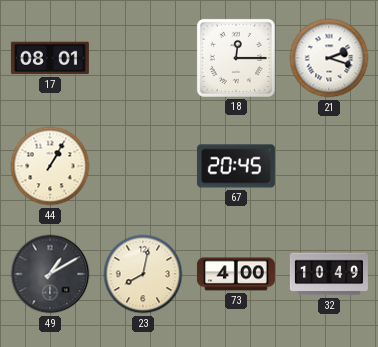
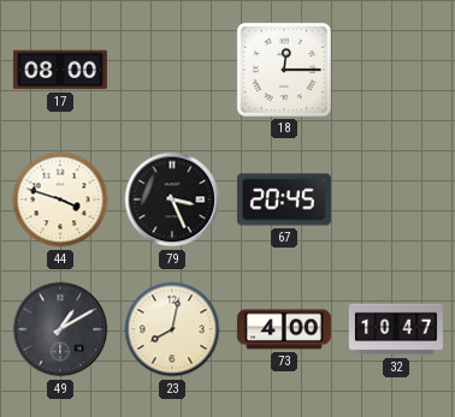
17: 08:01 -> 08:00 (60, 70)
21: 2:18 -> none (329, 58)
44: 1:05 -> 3:48 (60, 199)
79: none -> 3:26 (172, 199)
32: 10:49 -> 10:47 (396, 329)
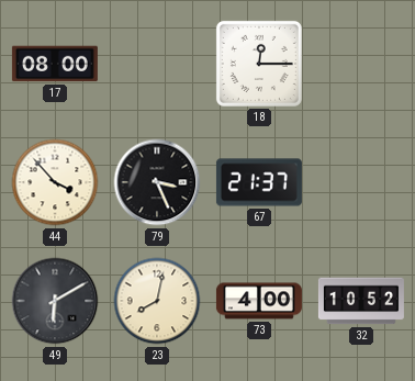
44: 3:48 -> 3:53 (55, 182)
67: 20:45 -> 21:37 (259, 182)
49: 1:10 -> 6:10 (55, 301)
32: 10:47 -> 10:52 (361, 301)
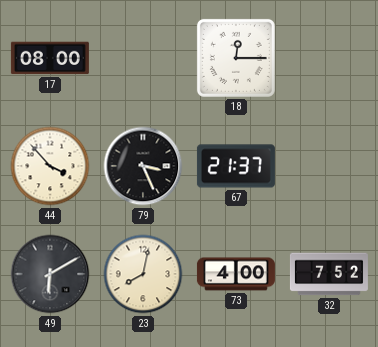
32: 10:52 -> 7:52 (329, 274)
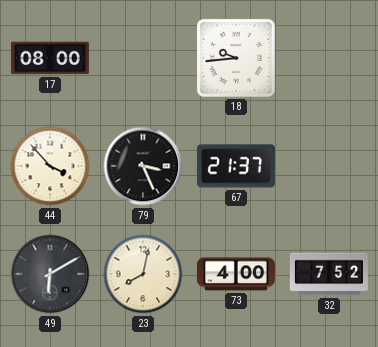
18: 12:15 -> 9:44 (236, 58)
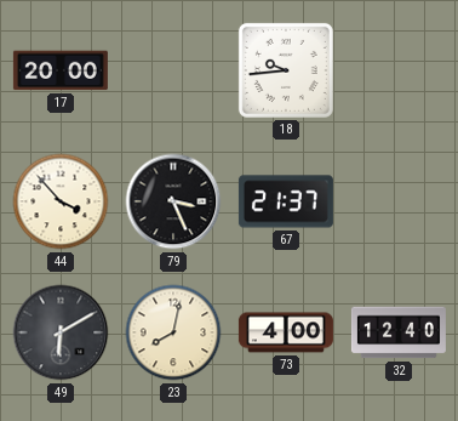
17: 08:00 -> 20:00 (61, 70)
32: 7:52 -> 12:40 (399, 332)
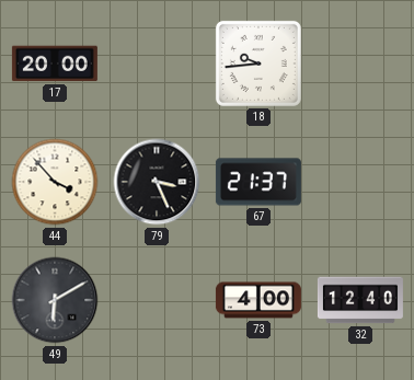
23: 8:02 -> none (173, 332)
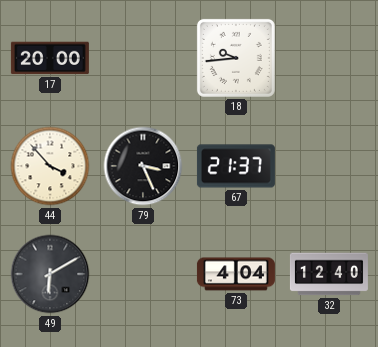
73: 4:00 -> 4:04 (236, 274)
